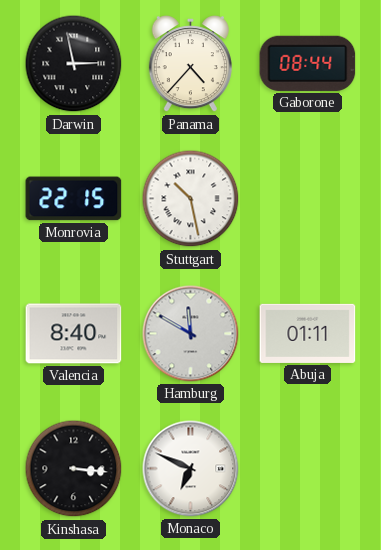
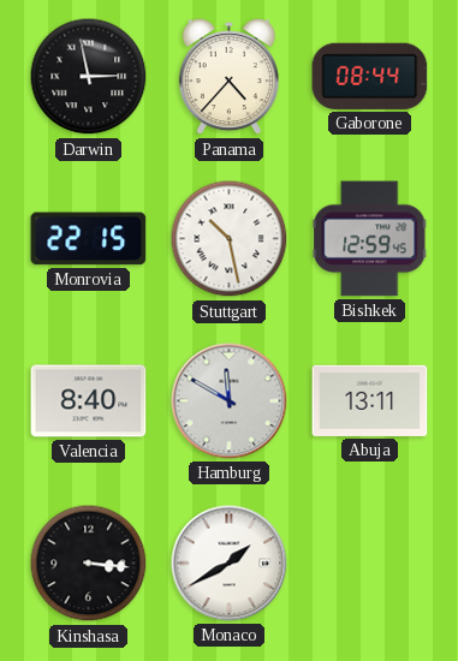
Bishkek: none -> 12:59 (370, 239)
Abuja: 01:11 -> 13:11 (370, 400)
Monaco: 6:49 -> 1:40 (230, 564)
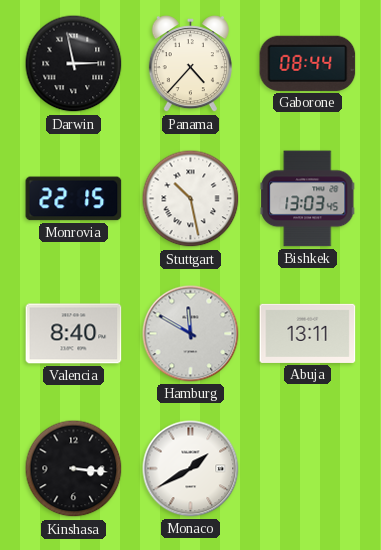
Bishkek: 12:59 -> 13:03 (308, 199)
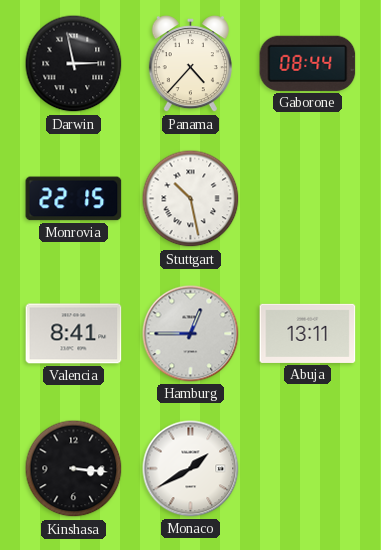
Bishkek: 13:03 -> none (308, 199)
Valencia: 8:40 -> 8:41 (74, 334)
Hamburg: 11:50 -> 12:45 (191, 334)
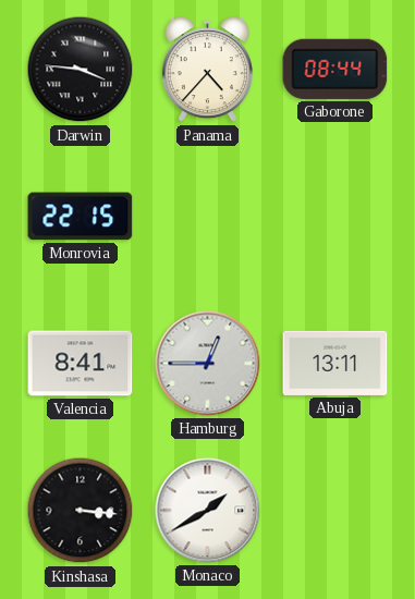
Darwin: 2:58 -> 3:46 (81, 70)
Stuttgart: 10:28 -> none (191, 199)
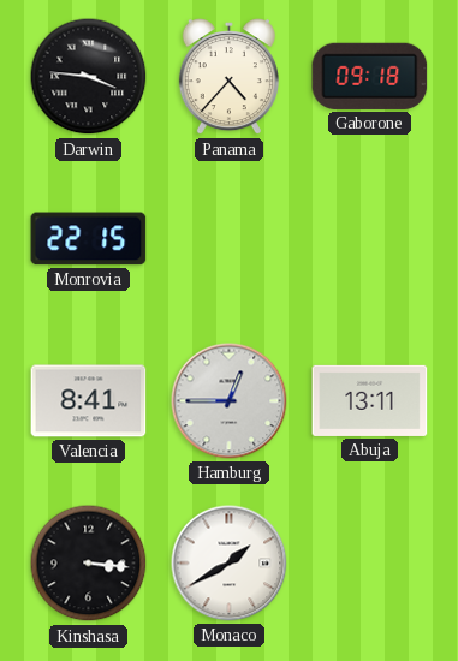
Gaborone: 08:44 -> 09:18 (370, 76)
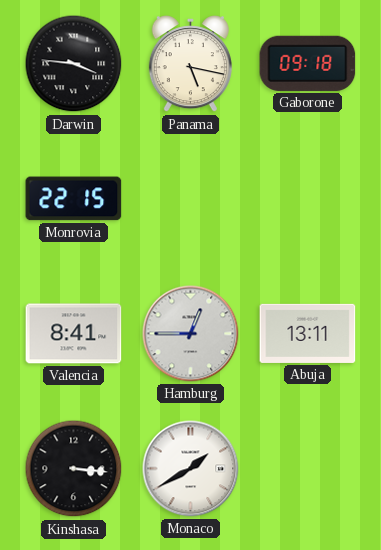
Panama: 4:37 -> 5:17 (190, 64)
